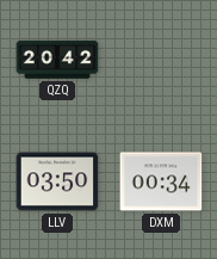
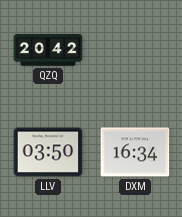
DXM: 00:34 -> 16:34 (135, 152)
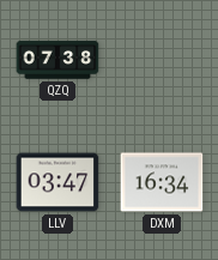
QZQ: 20:42 -> 07:38 (57, 60)
LLV: 03:50 -> 03:47 (57, 182)
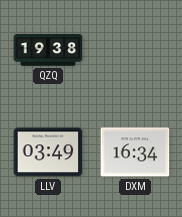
QZQ: 07:38 -> 19:38 (48, 50)
LLV: 03:47 -> 03:49 (48, 152)
